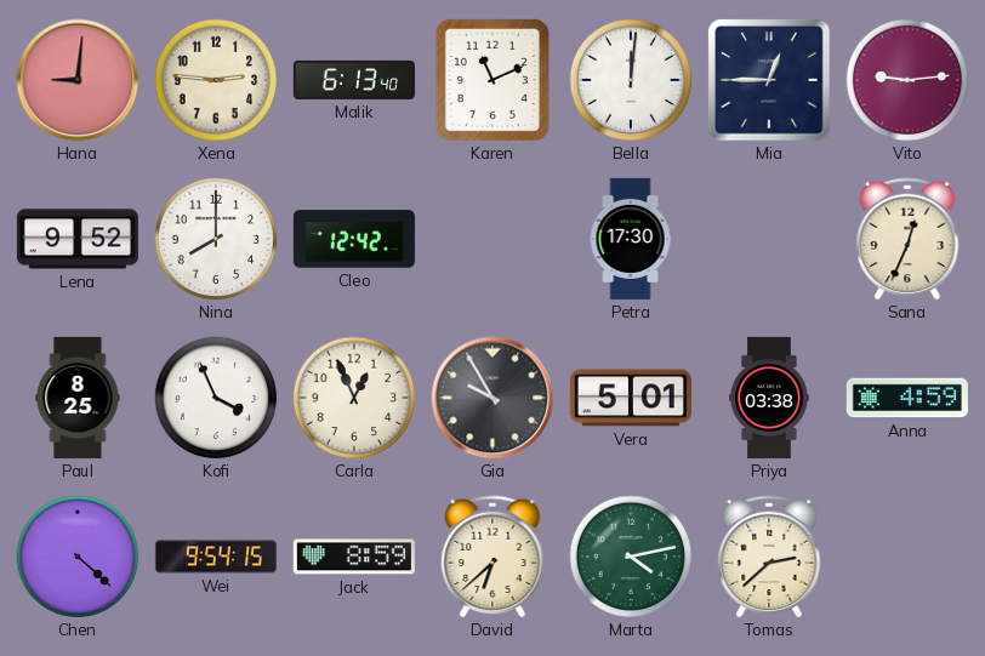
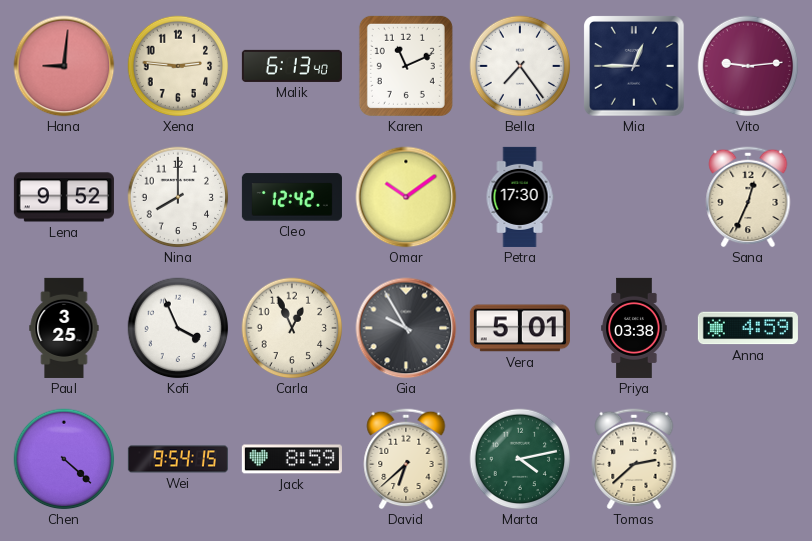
Bella: 12:01 -> 7:24 (520, 66)
Omar: none -> 10:09 (406, 197)
Paul: 8:25 -> 3:25 (64, 328)
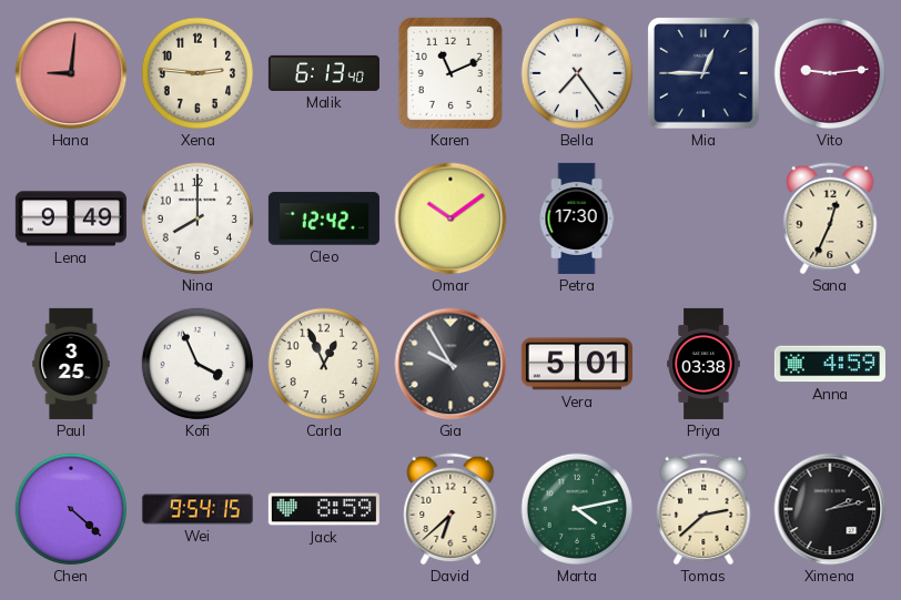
Lena: 9:52 -> 9:49 (71, 218)
Ximena: none -> 2:13 (830, 509)
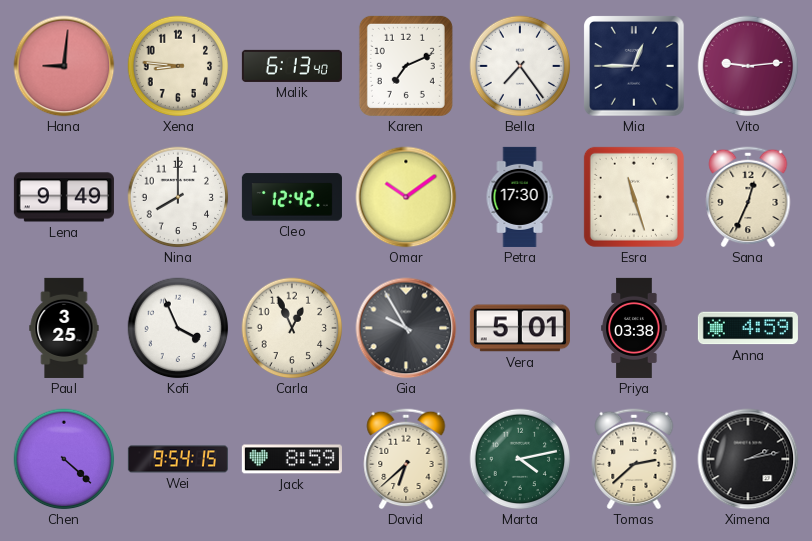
Xena: 2:46 -> 8:46 (178, 66)
Karen: 11:11 -> 7:11 (406, 66)
Esra: none -> 11:27 (634, 197)
